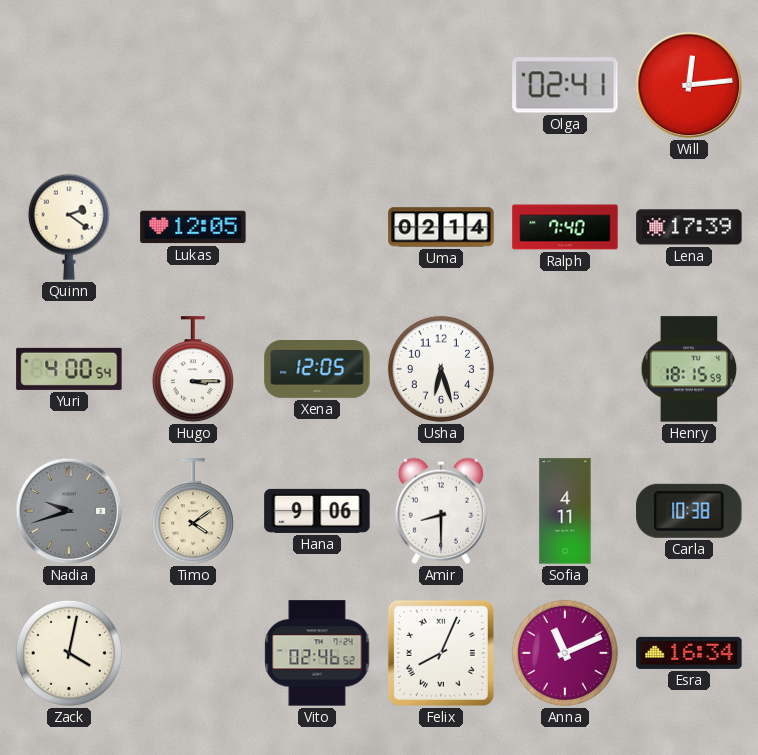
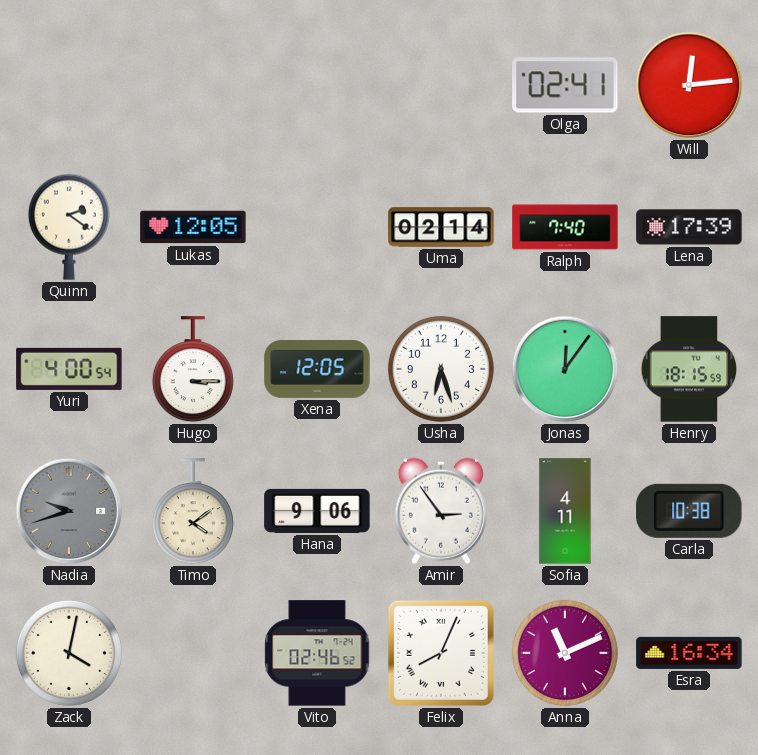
Jonas: none -> 12:06 (565, 369)
Amir: 8:30 -> 2:54 (441, 511)
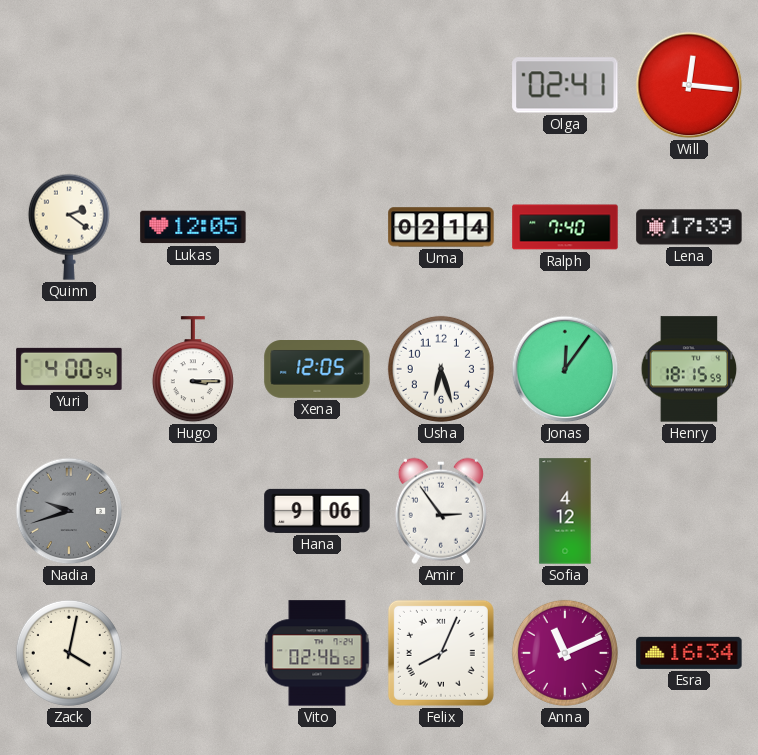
Will: 12:14 -> 12:16 (689, 85)
Timo: 4:09 -> none (193, 512)
Sofia: 4:11 -> 4:12 (565, 511)
Carla: 10:38 -> none (689, 511)
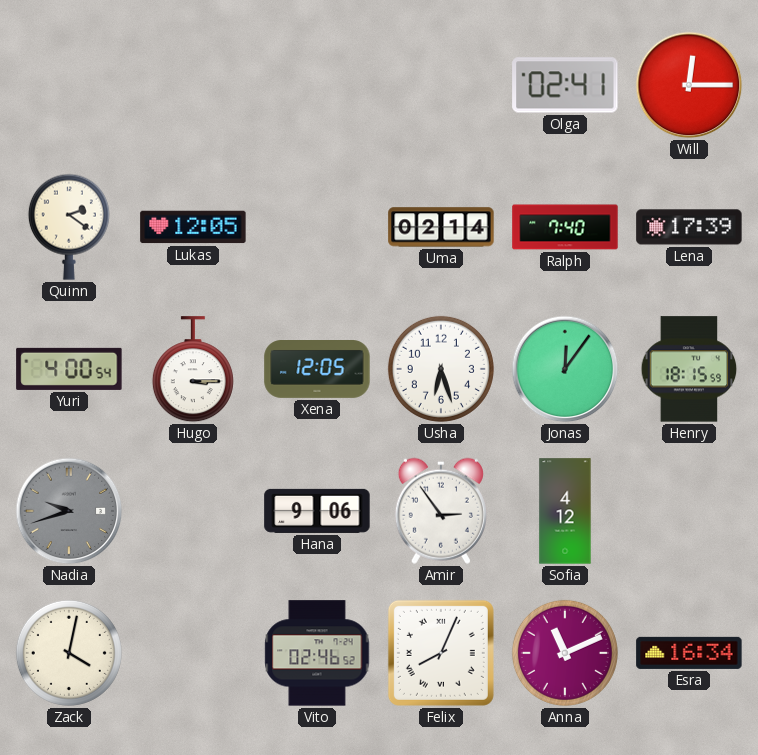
Will: 12:16 -> 12:15 (689, 85)
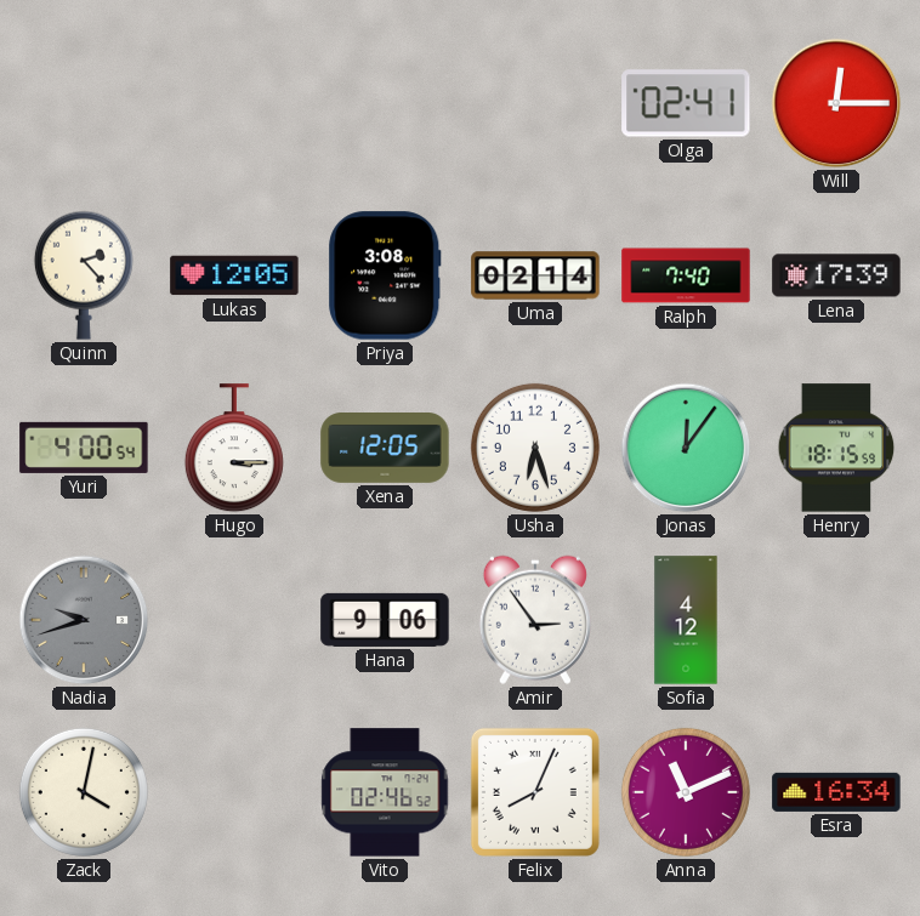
Quinn: 2:21 -> 2:23 (84, 275)
Priya: none -> 3:08 (385, 275)
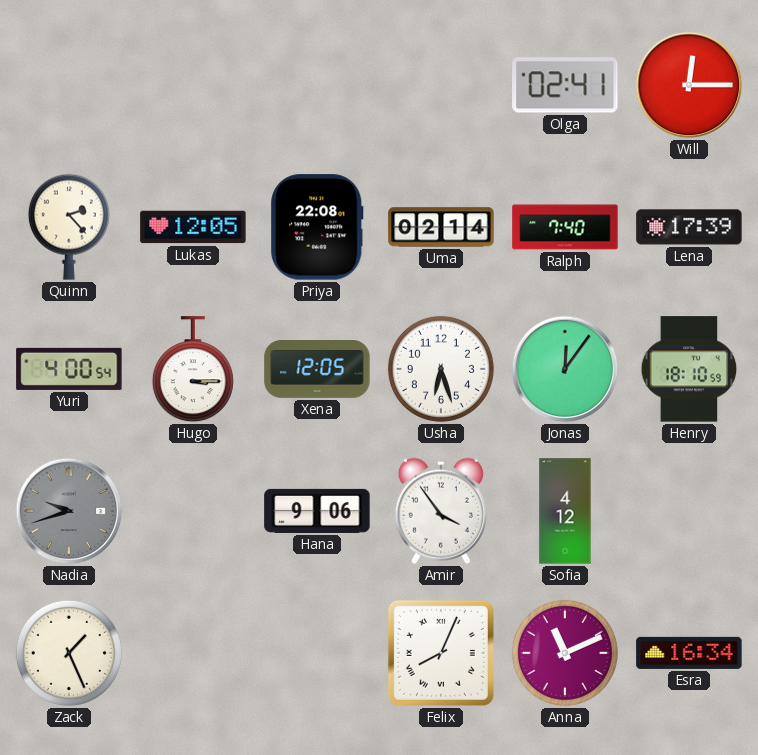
Priya: 3:08 -> 22:08 (317, 227)
Henry: 18:15 -> 18:10 (689, 369)
Amir: 2:54 -> 3:54 (441, 511)
Zack: 4:02 -> 1:26 (69, 653)
Vito: 02:46 -> none (385, 792)
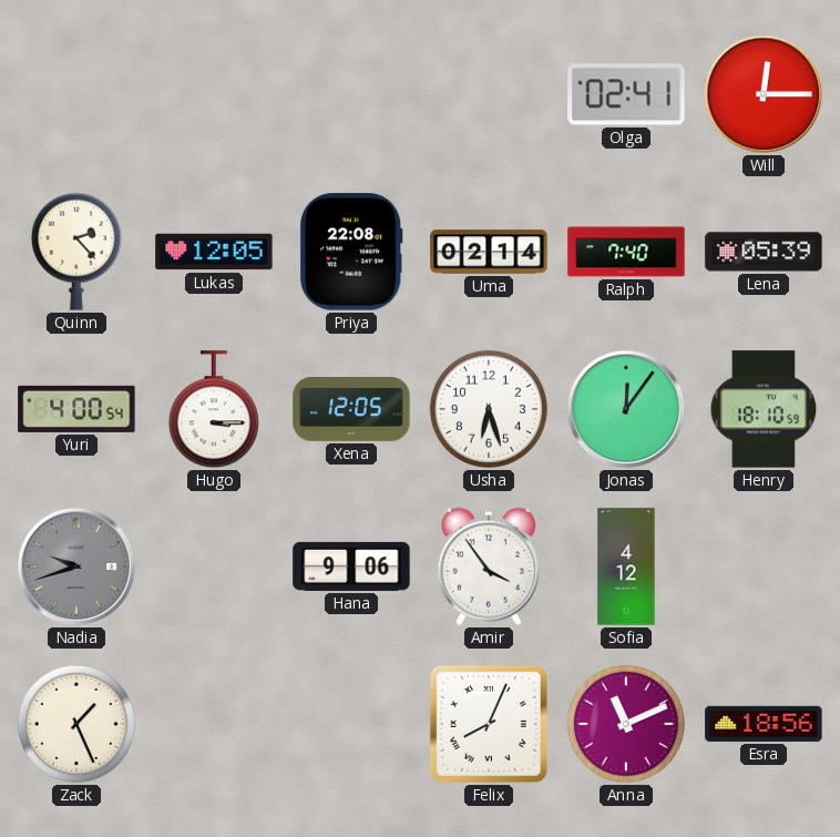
Lena: 17:39 -> 05:39 (764, 252)
Esra: 16:34 -> 18:56 (764, 724)
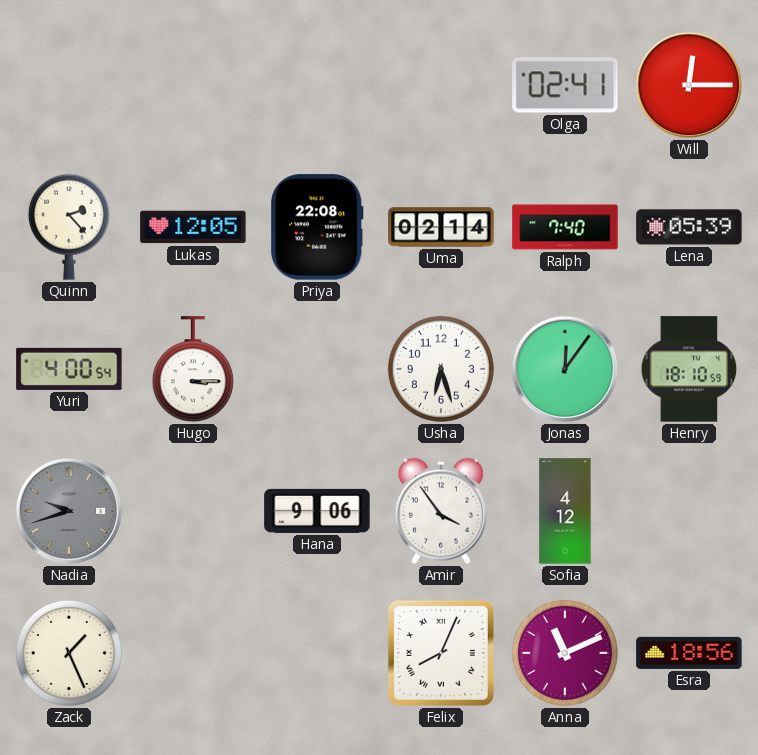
Xena: 12:05 -> none (351, 410)
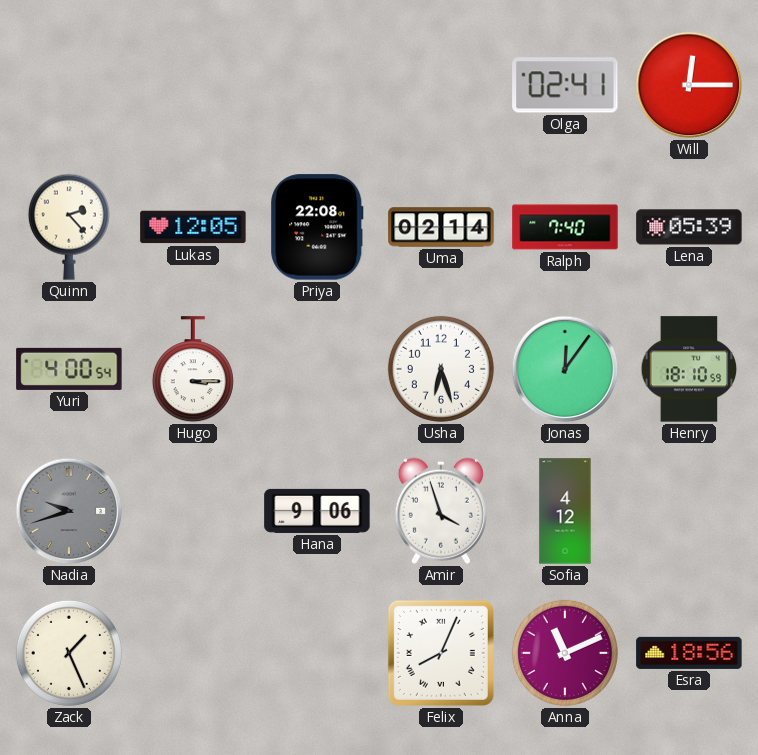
Amir: 3:54 -> 3:57 (441, 511)
